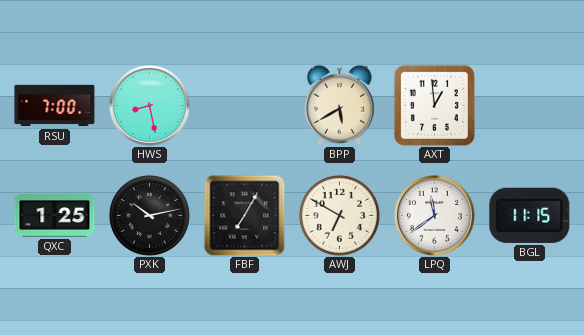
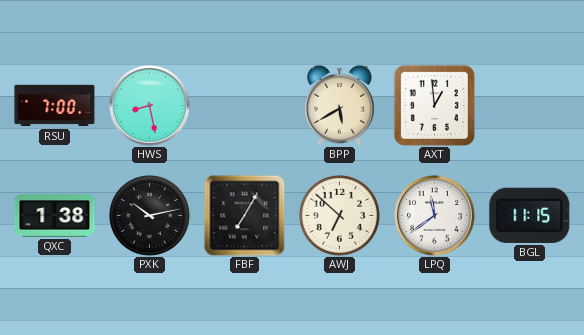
QXC: 1:25 -> 1:38 (55, 216)
AWJ: 6:50 -> 6:52 (339, 215)
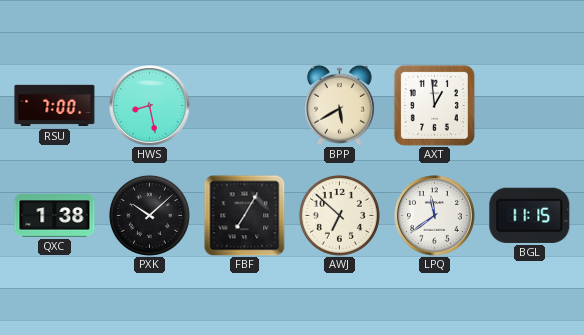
PXK: 10:13 -> 10:08 (149, 215)
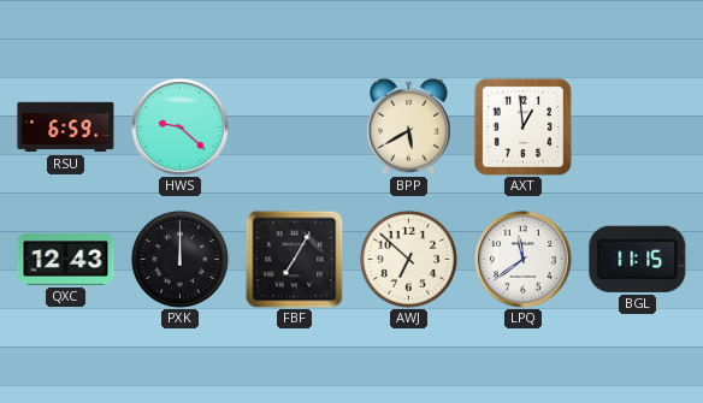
RSU: 7:00 -> 6:59 (66, 128)
HWS: 8:28 -> 9:22 (181, 128)
QXC: 1:38 -> 12:43 (66, 260)
PXK: 10:08 -> 12:00 (179, 259)
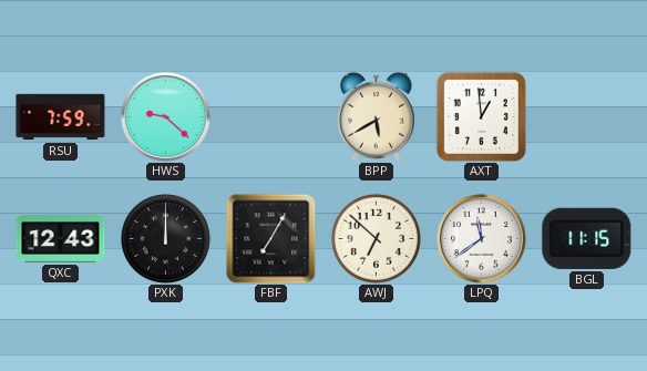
RSU: 6:59 -> 7:59 (61, 117)
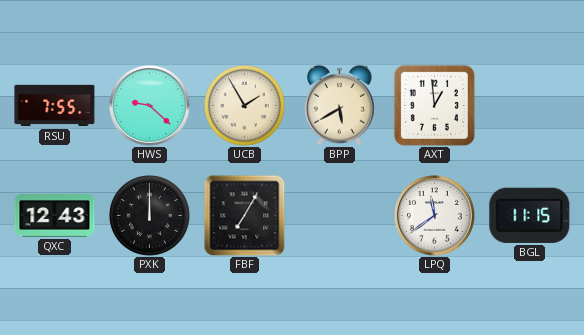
RSU: 7:59 -> 7:55 (55, 106)
UCB: none -> 1:55 (244, 105)
AWJ: 6:52 -> none (376, 238)
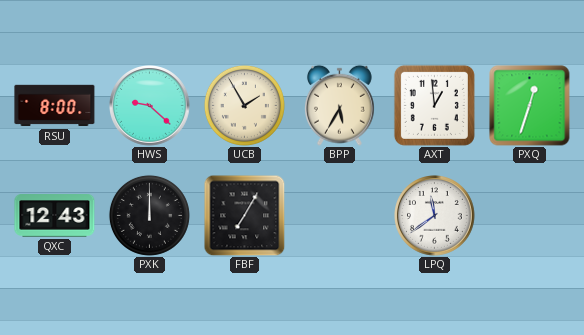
RSU: 7:55 -> 8:00 (55, 106)
BPP: 5:40 -> 5:35 (339, 105)
PXQ: none -> 12:33 (530, 106)
BGL: 11:15 -> none (530, 215)
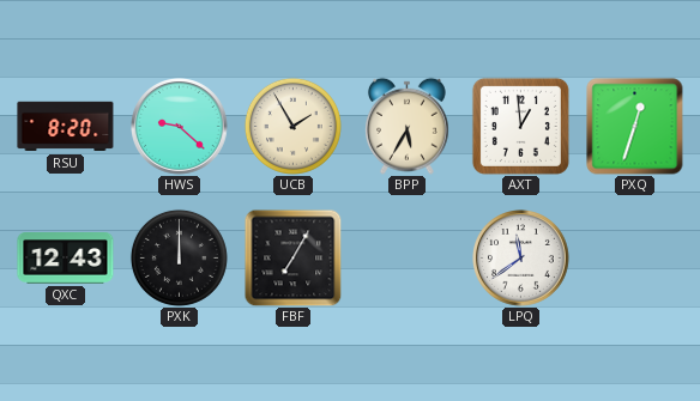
RSU: 8:00 -> 8:20 (66, 127)
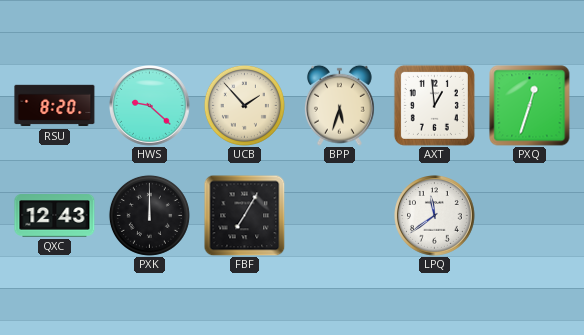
UCB: 1:55 -> 1:53 (244, 105)
BPP: 5:35 -> 5:33 (339, 105)
